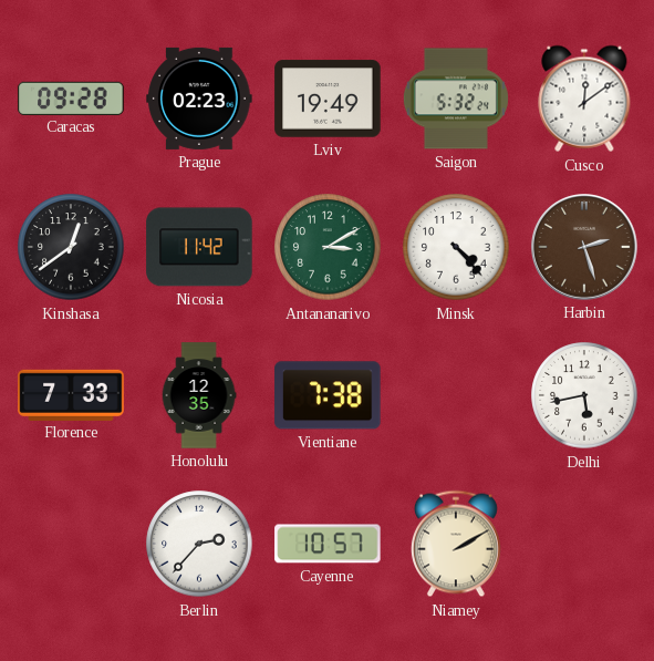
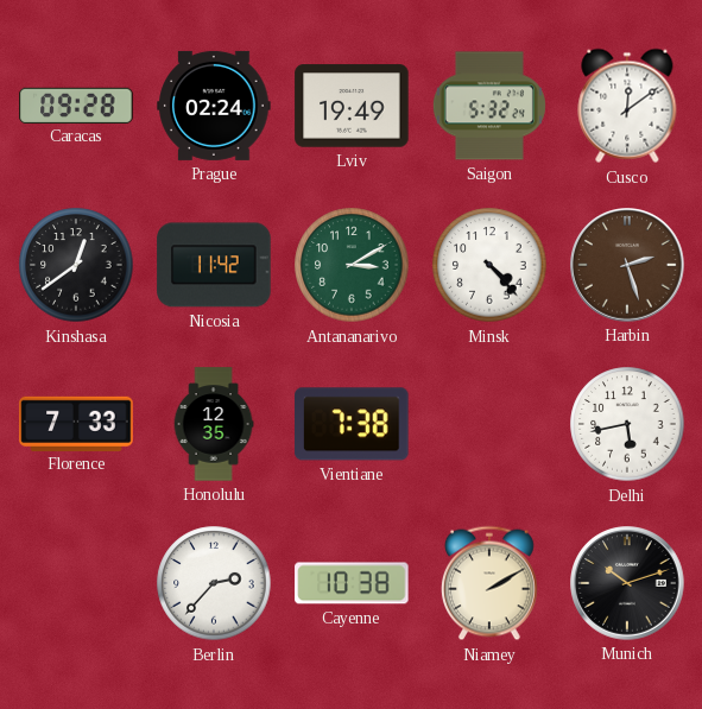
Prague: 02:23 -> 02:24 (214, 106)
Cayenne: 10:57 -> 10:38 (352, 583)
Munich: none -> 10:12 (627, 583)
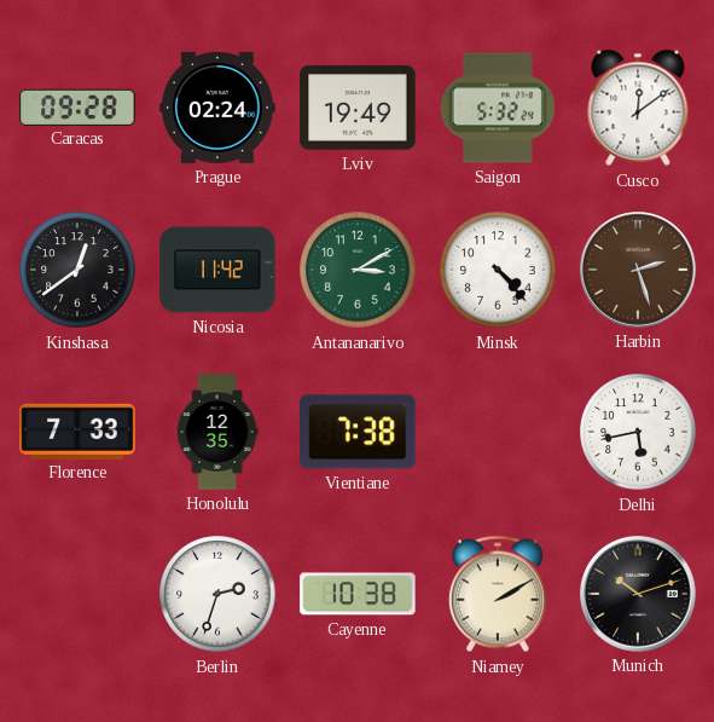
Berlin: 2:37 -> 2:33 (217, 594)
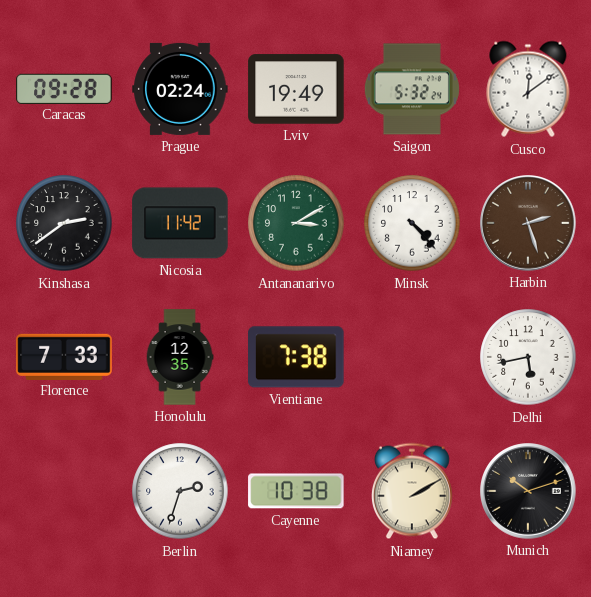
Kinshasa: 12:39 -> 2:39 (64, 223)
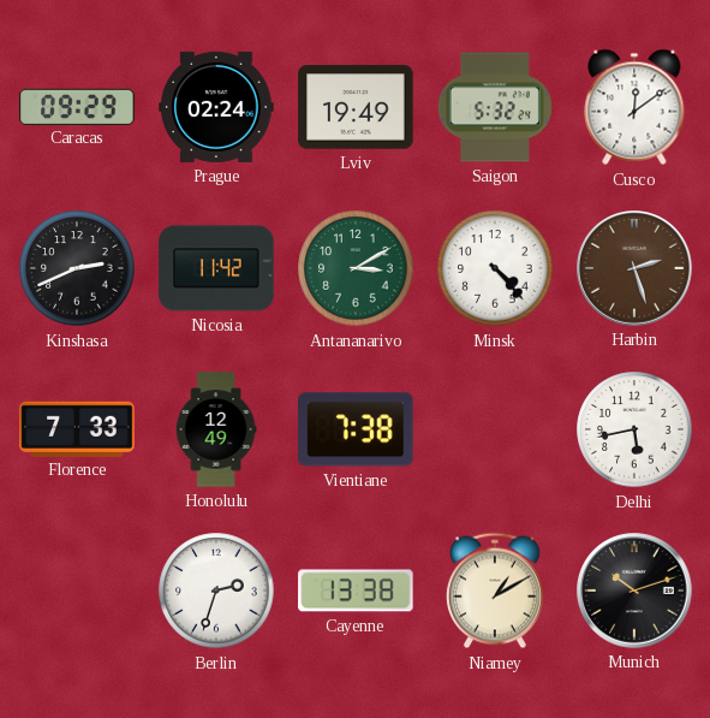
Caracas: 09:28 -> 09:29 (77, 106)
Kinshasa: 2:39 -> 2:41 (77, 268)
Honolulu: 12:35 -> 12:49 (216, 429)
Cayenne: 10:38 -> 13:38 (356, 591)
Niamey: 2:10 -> 1:10 (495, 591)
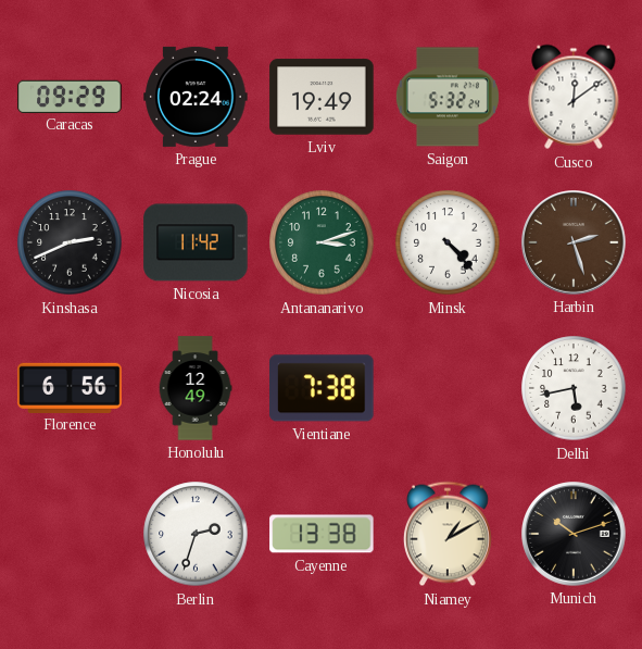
Antananarivo: 3:10 -> 3:12 (322, 242)
Florence: 7:33 -> 6:56 (70, 387)
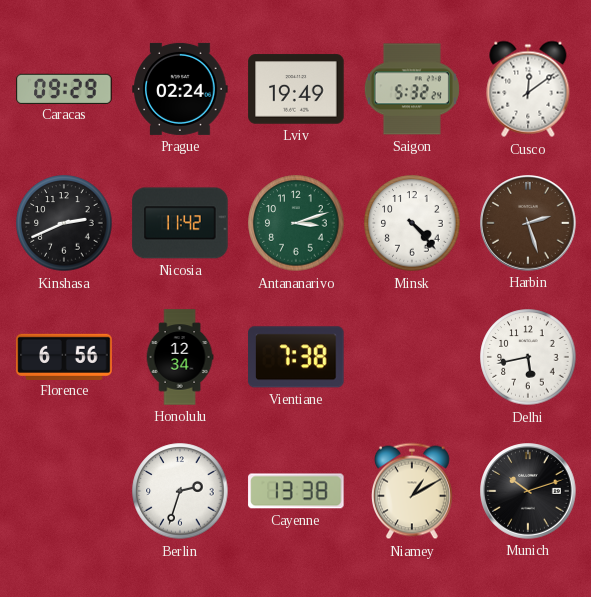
Honolulu: 12:49 -> 12:34 (180, 357)
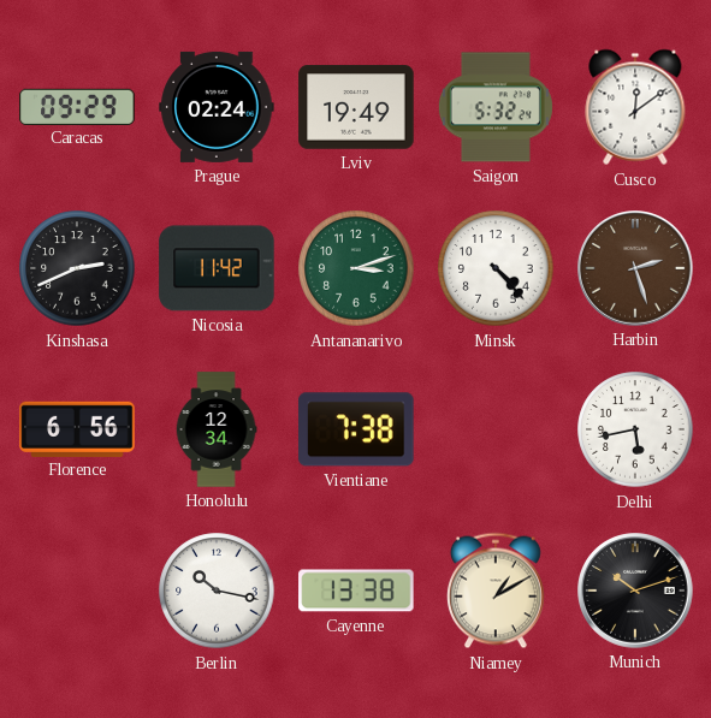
Berlin: 2:33 -> 10:17 (217, 591)
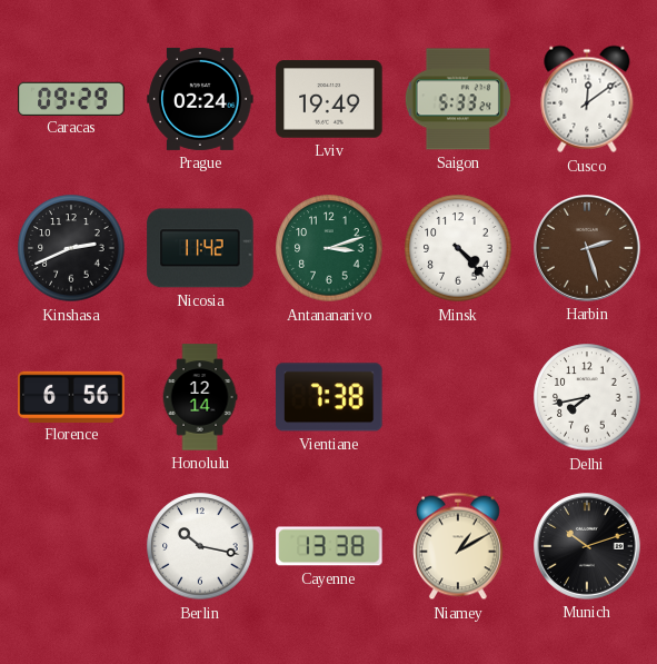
Saigon: 5:32 -> 5:33 (458, 99)
Honolulu: 12:34 -> 12:14 (200, 397)
Delhi: 5:43 -> 7:43 (587, 397)
